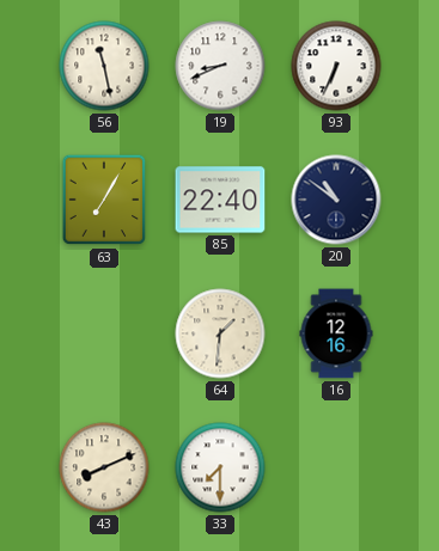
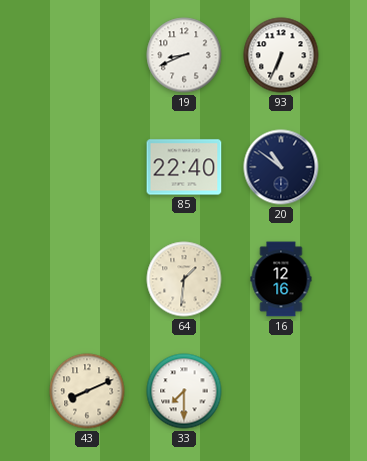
56: 11:28 -> none (104, 66)
63: 7:05 -> none (104, 200)
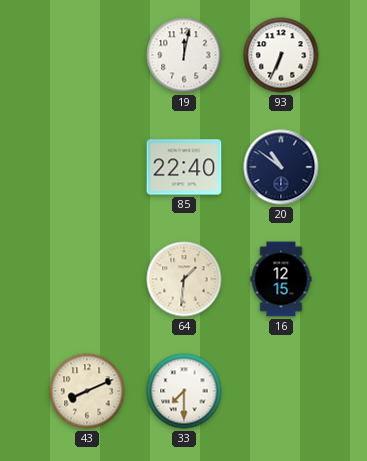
19: 8:41 -> 12:02 (184, 55)
16: 12:16 -> 12:15 (281, 279)
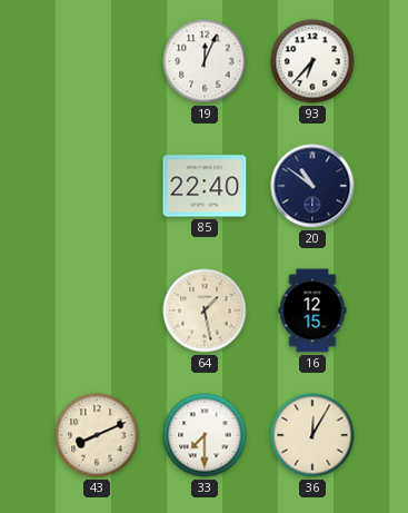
19: 12:02 -> 12:04 (205, 61)
93: 6:34 -> 6:37 (312, 61)
64: 1:31 -> 1:28 (205, 310)
36: none -> 12:05 (312, 435)
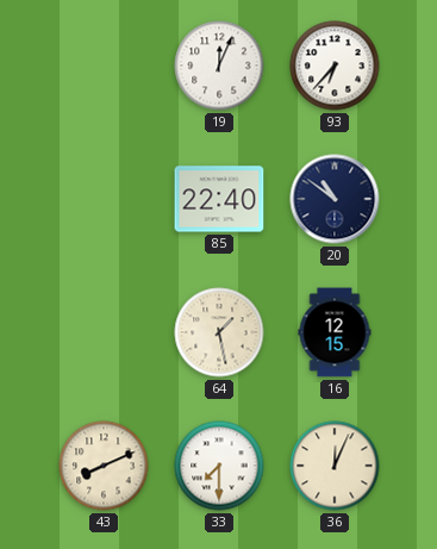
36: 12:05 -> 12:04 (335, 466)
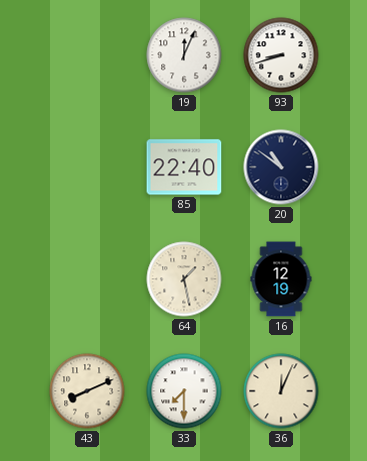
93: 6:37 -> 8:42 (281, 55)
16: 12:15 -> 12:19 (281, 279)
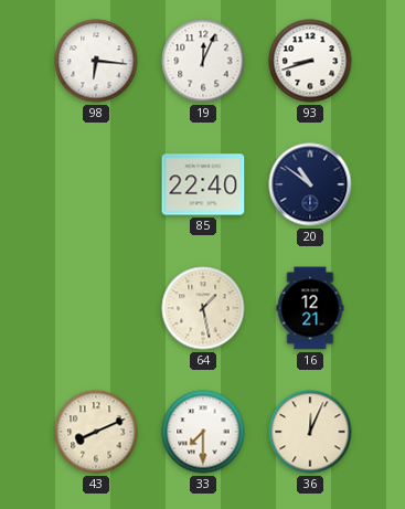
98: none -> 6:16 (96, 61)
16: 12:19 -> 12:21 (310, 308)
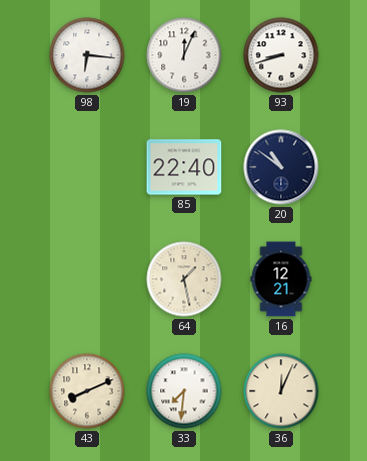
33: 7:30 -> 7:31 (184, 391)
